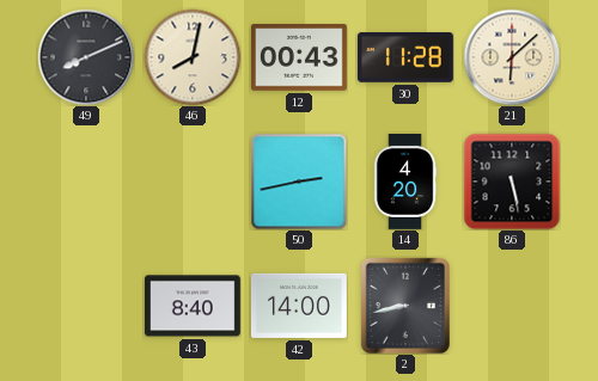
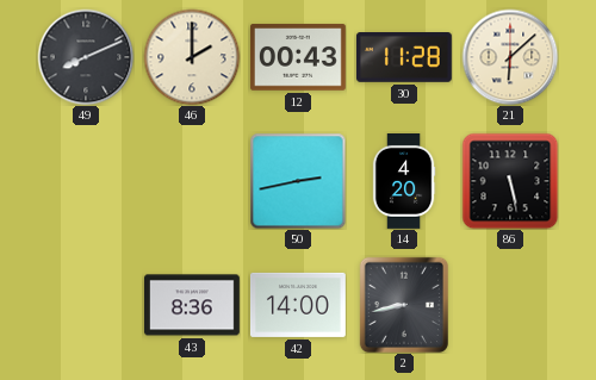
46: 8:02 -> 2:00 (192, 57)
43: 8:40 -> 8:36 (192, 305)
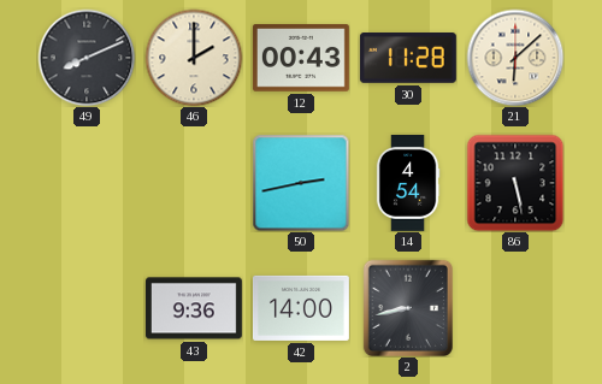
14: 4:20 -> 4:54 (408, 184)
43: 8:36 -> 9:36 (194, 308)
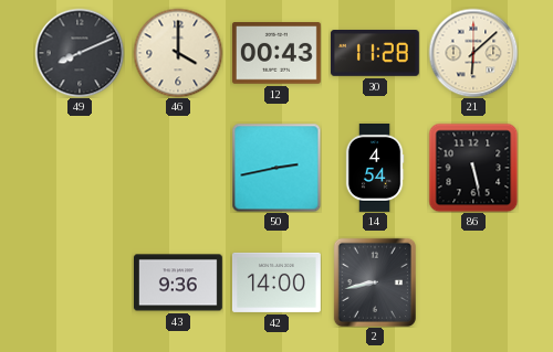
46: 2:00 -> 4:00 (178, 53)
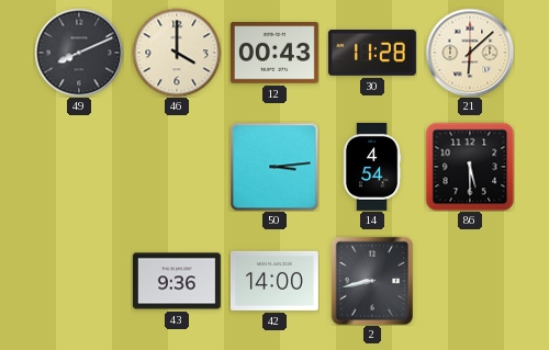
50: 2:43 -> 3:14 (274, 167)
86: 5:28 -> 5:30 (470, 167)
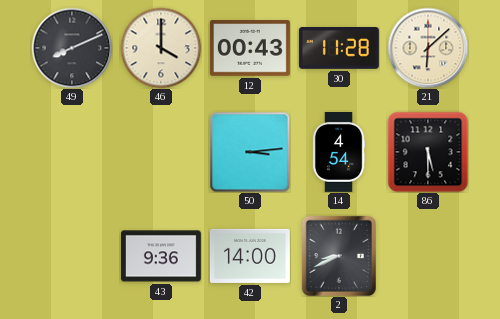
2: 8:43 -> 8:41 (338, 255)
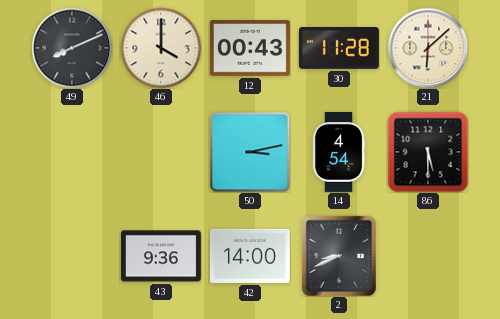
50: 3:14 -> 3:13 (250, 152)
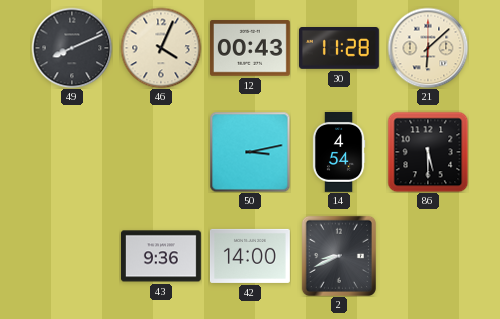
46: 4:00 -> 4:04 (161, 48)
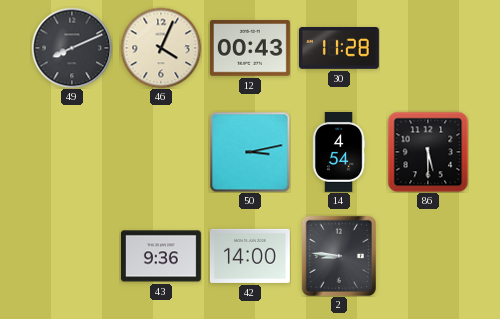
21: 6:08 -> none (428, 48)
2: 8:41 -> 8:46 (338, 255)
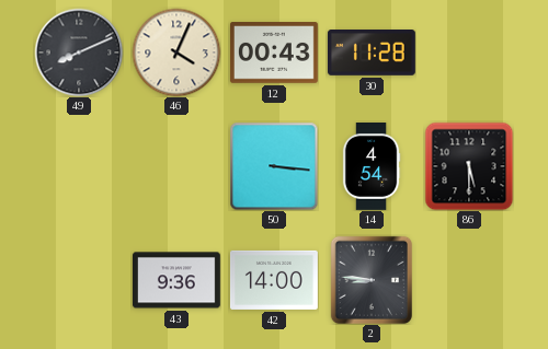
50: 3:13 -> 3:16 (274, 166)
